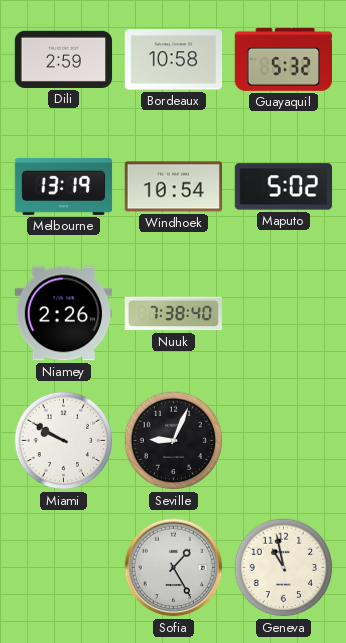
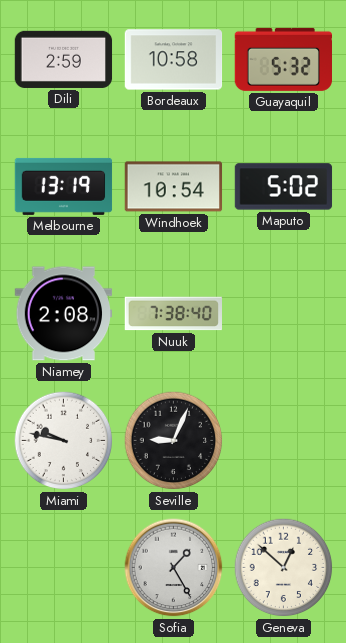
Niamey: 2:26 -> 2:08 (64, 314)
Miami: 9:50 -> 9:47 (64, 441)
Geneva: 10:58 -> 12:52 (284, 568)
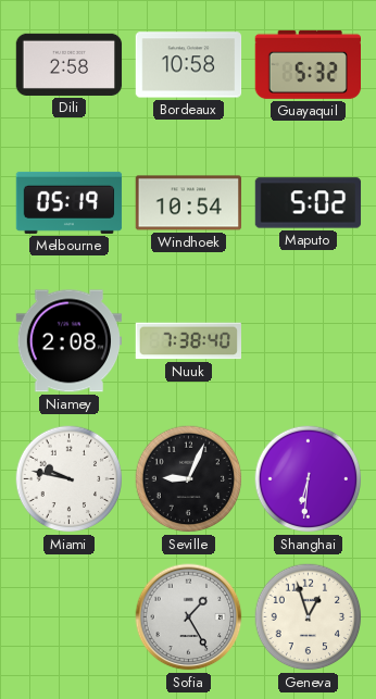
Dili: 2:59 -> 2:58 (70, 64)
Melbourne: 13:19 -> 05:19 (70, 202)
Shanghai: none -> 6:31 (309, 479)
Geneva: 12:52 -> 12:57 (309, 617)
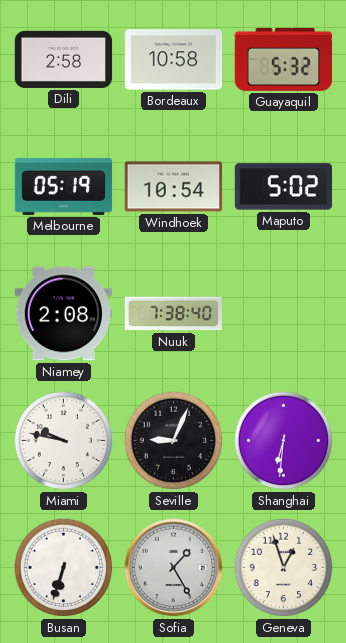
Busan: none -> 6:33 (64, 568)
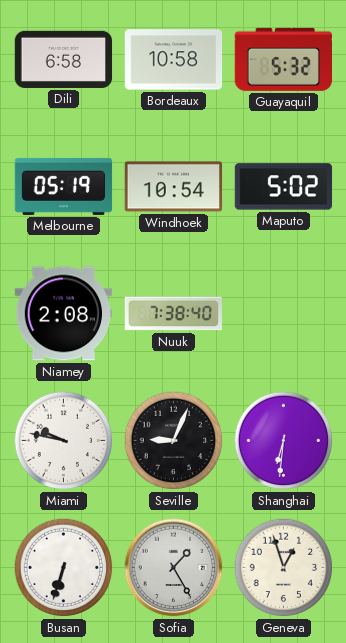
Dili: 2:58 -> 6:58 (64, 59)
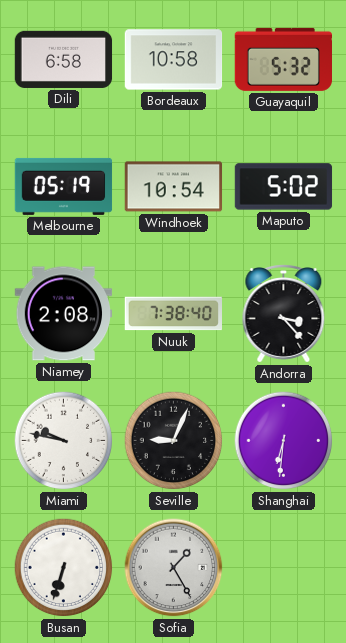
Andorra: none -> 3:23 (284, 314)
Geneva: 12:57 -> none (284, 568)
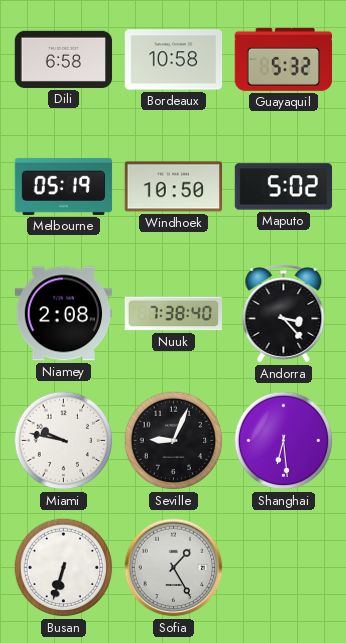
Windhoek: 10:54 -> 10:50 (174, 187)
Shanghai: 6:31 -> 6:29 (284, 441)
